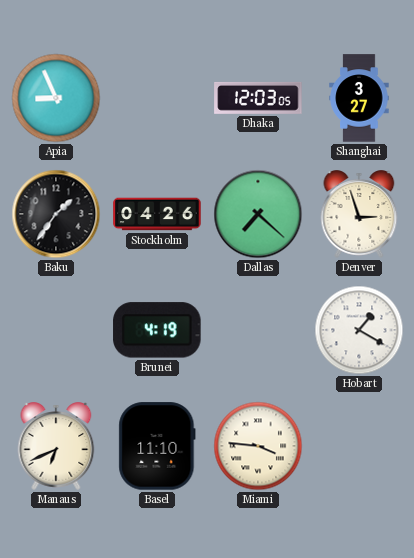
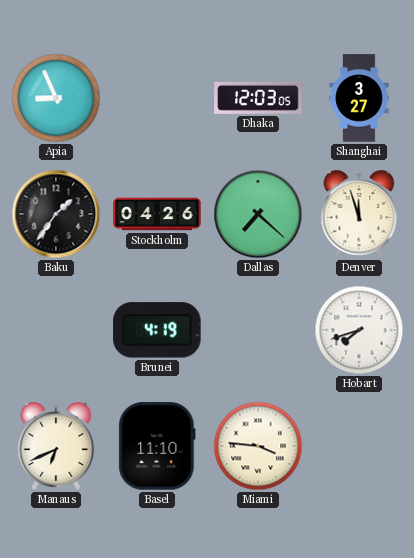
Denver: 2:57 -> 11:57 (359, 214)
Hobart: 1:20 -> 7:42 (359, 330)
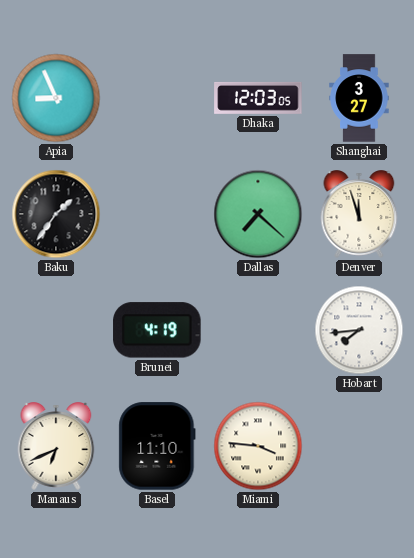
Stockholm: 04:26 -> none (157, 214)
Hobart: 7:42 -> 7:44 (359, 330)
